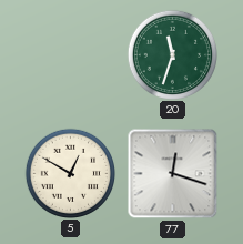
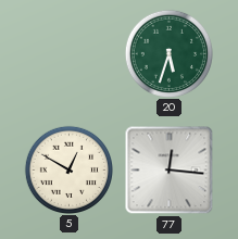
20: 11:33 -> 5:33 (168, 53)
77: 12:18 -> 12:16 (170, 171)
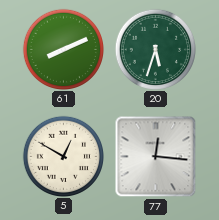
61: none -> 8:11 (63, 49)
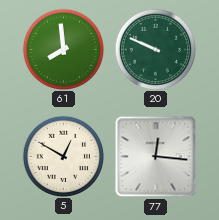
61: 8:11 -> 7:59 (63, 49)
20: 5:33 -> 9:49 (155, 49)
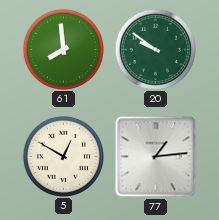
20: 9:49 -> 9:51 (155, 49)
77: 12:16 -> 1:14 (156, 157)
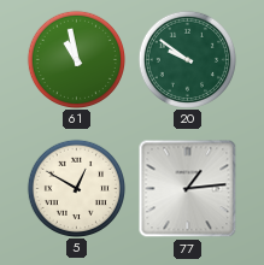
61: 7:59 -> 10:58 (76, 59)
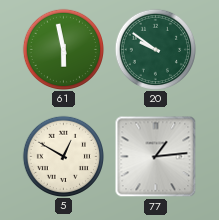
61: 10:58 -> 5:58 (63, 49)
